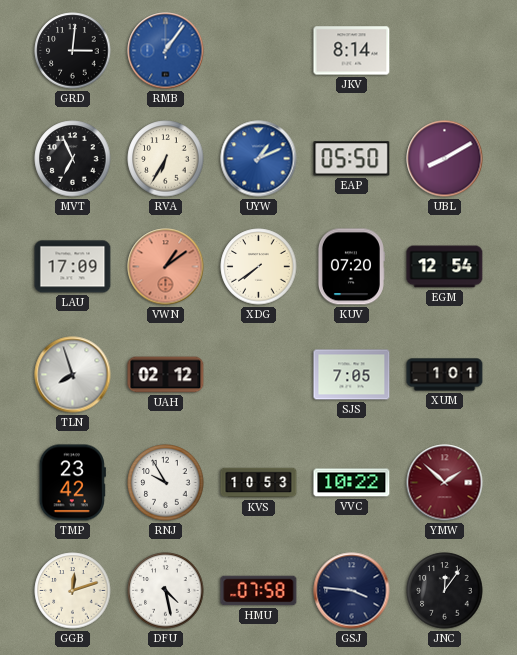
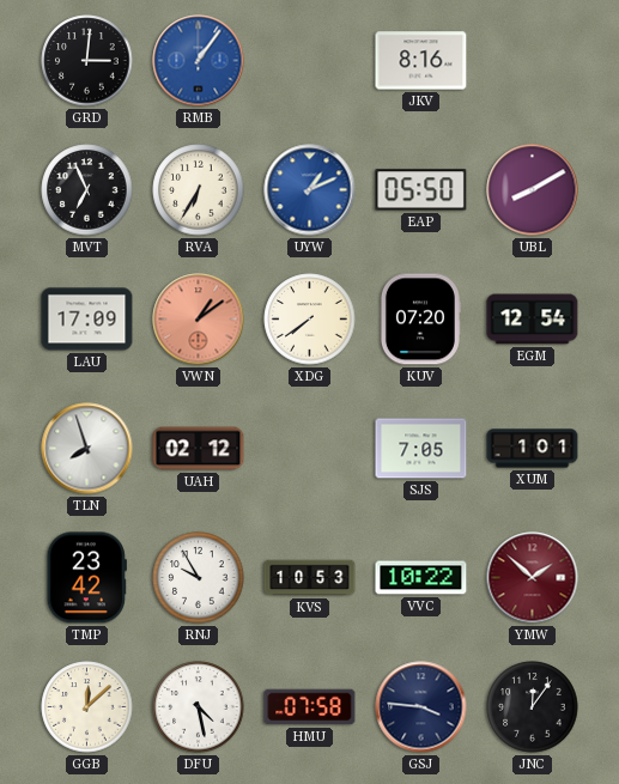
JKV: 8:14 -> 8:16 (421, 61)
GGB: 12:12 -> 12:08 (87, 707)
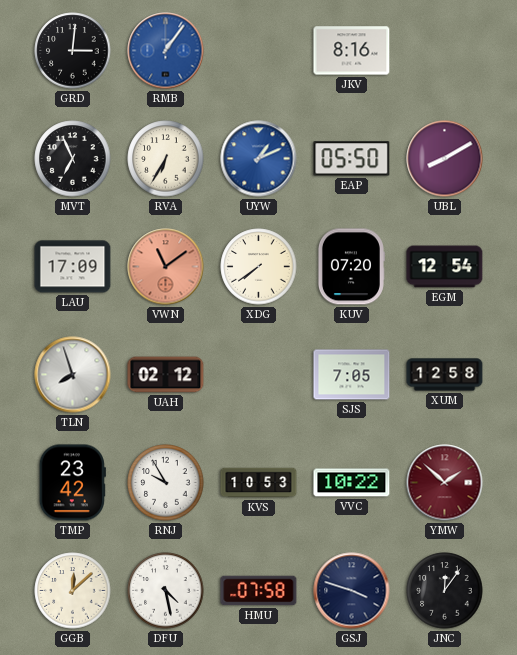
VWN: 1:09 -> 11:09 (166, 267)
XUM: 1:01 -> 12:58 (445, 375)
GSJ: 3:46 -> 3:48 (352, 591)
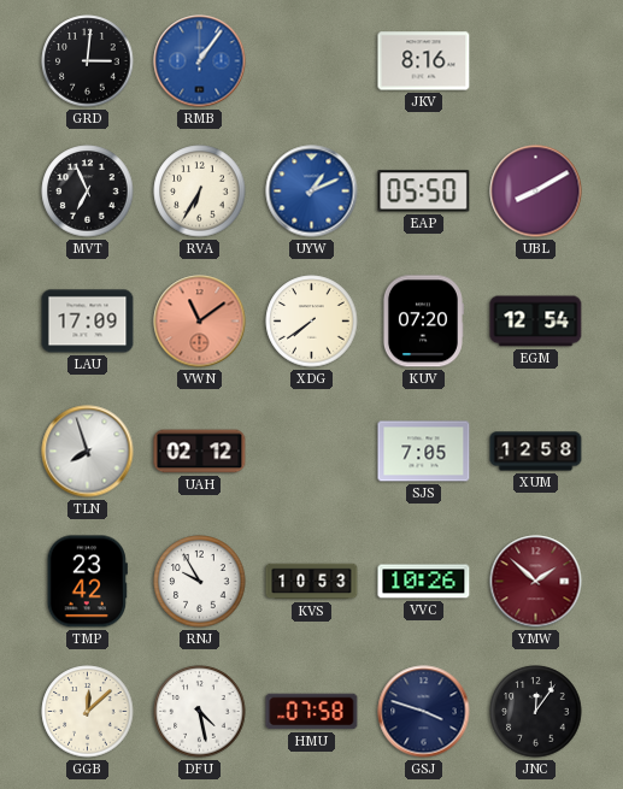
VVC: 10:22 -> 10:26 (424, 582)
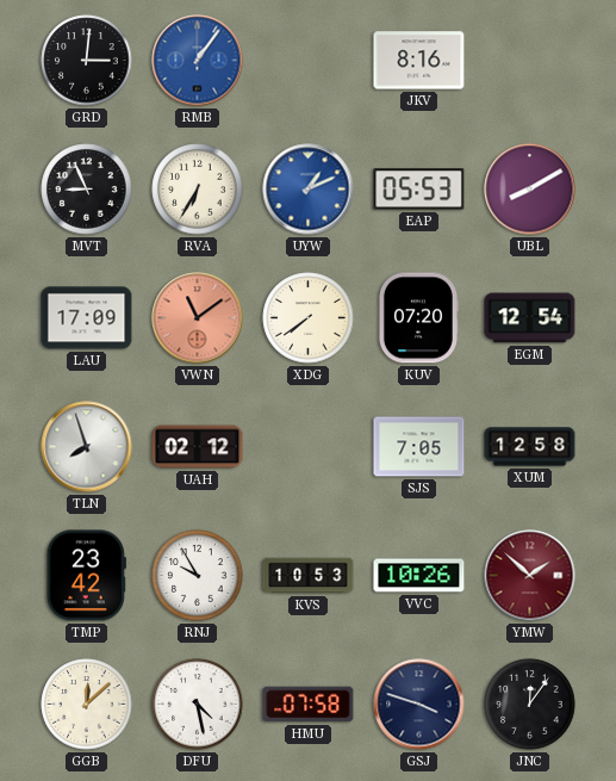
MVT: 6:56 -> 8:56 (87, 190)
EAP: 05:50 -> 05:53 (419, 190)
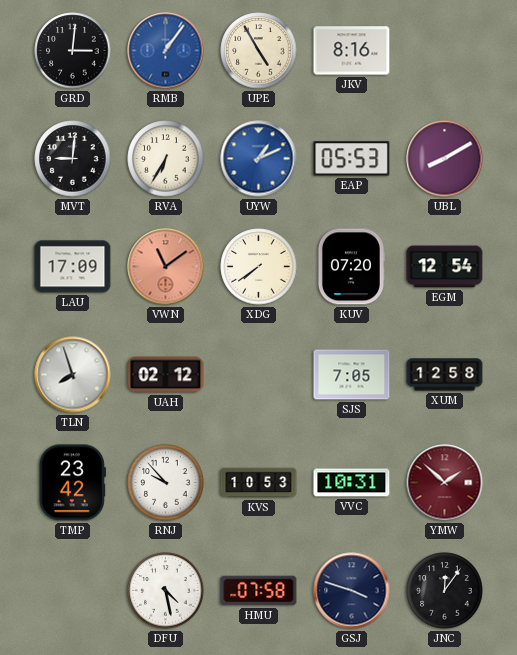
UPE: none -> 4:55 (259, 51)
MVT: 8:56 -> 9:01 (73, 159)
RNJ: 9:55 -> 9:53 (166, 483)
VVC: 10:26 -> 10:31 (352, 483)
GGB: 12:08 -> none (87, 705)
